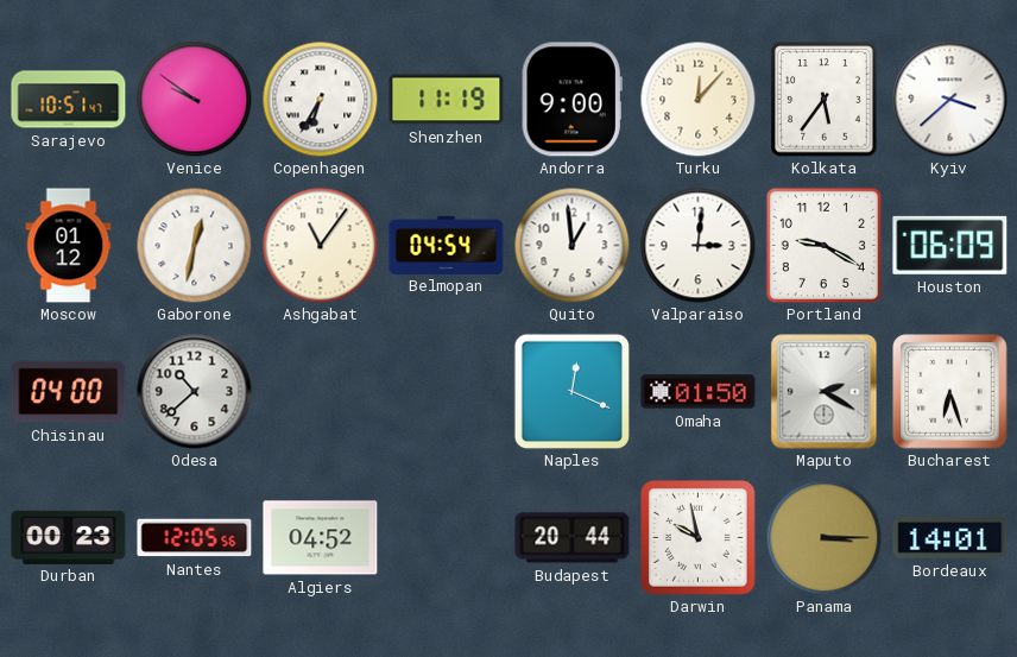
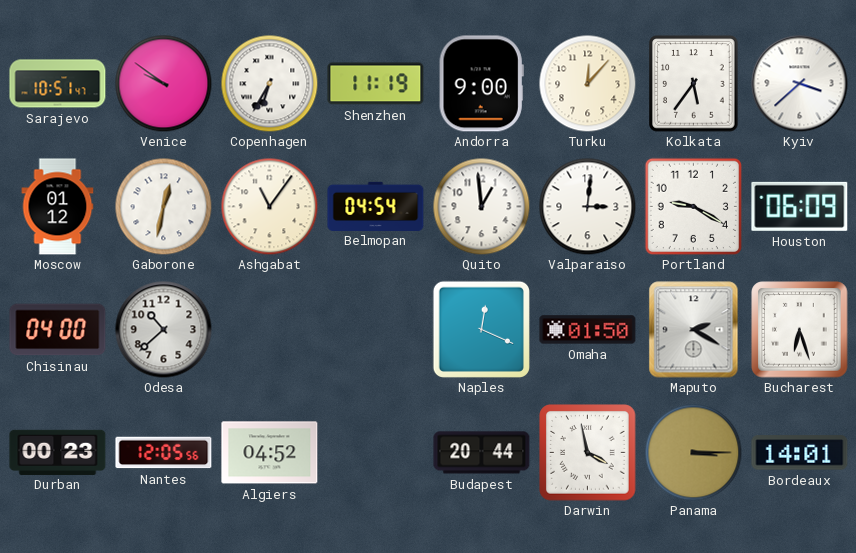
Darwin: 9:58 -> 3:58 (588, 453)
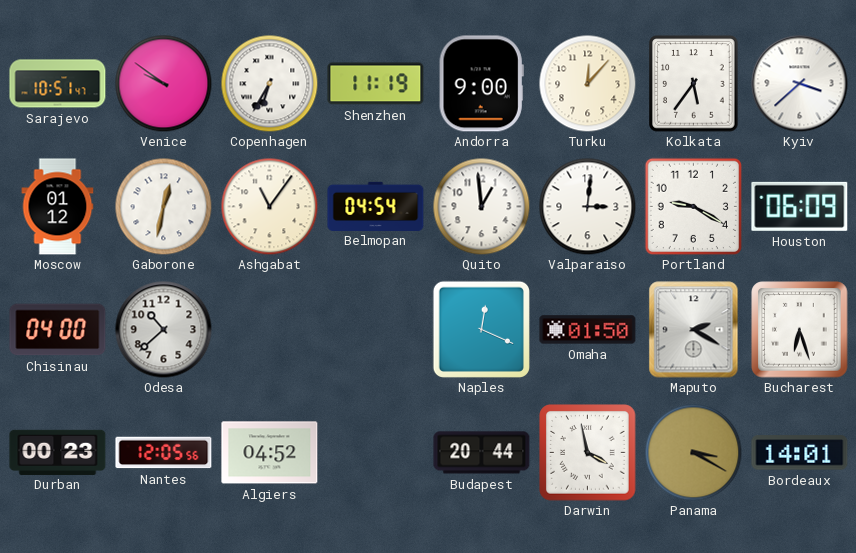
Panama: 3:15 -> 3:20 (693, 452)
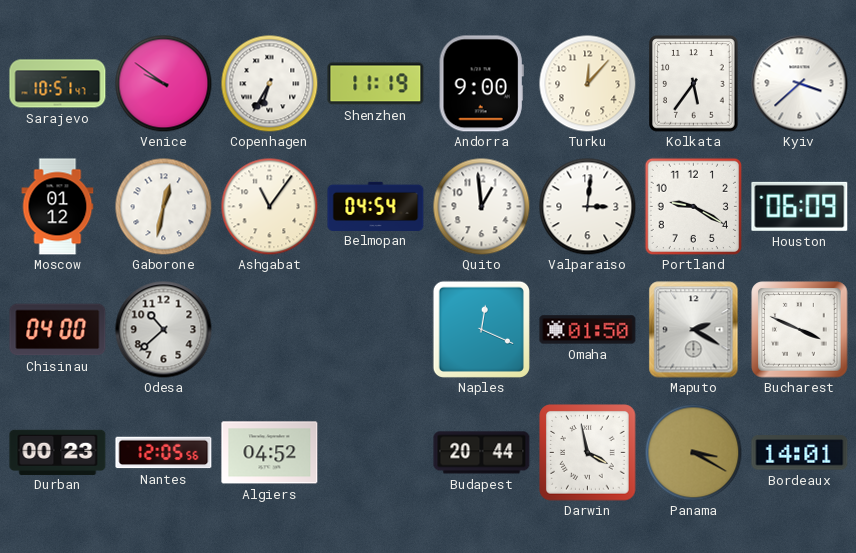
Bucharest: 6:27 -> 3:49 (800, 330)
